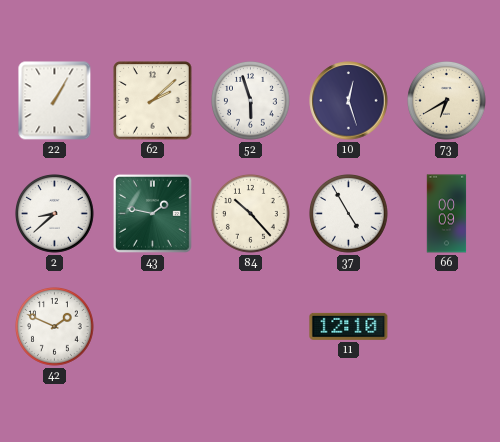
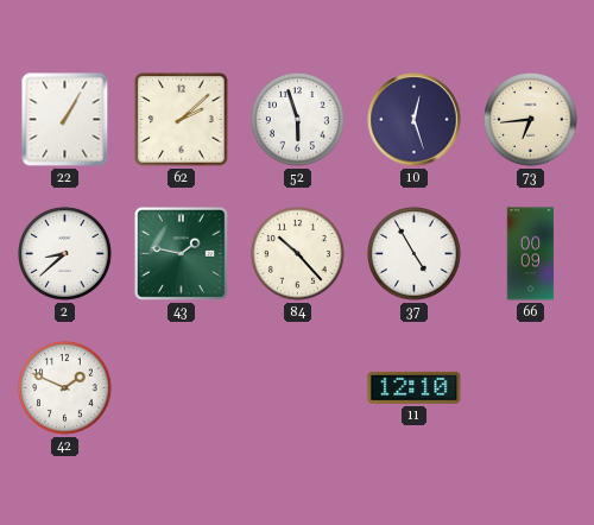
73: 6:40 -> 6:44 (531, 120)
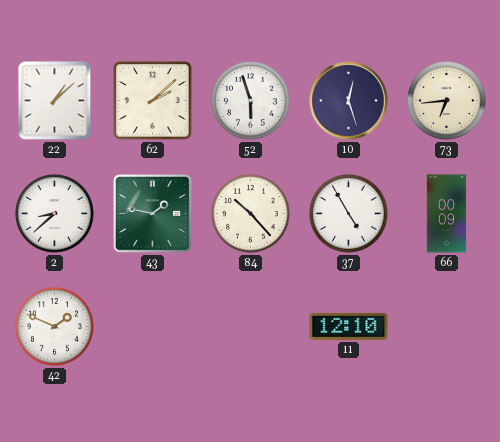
22: 1:05 -> 1:08 (55, 101)
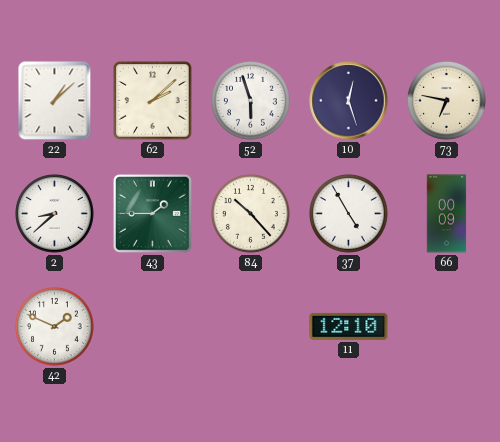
73: 6:44 -> 6:47 (447, 101)
43: 1:47 -> 1:45 (152, 213)
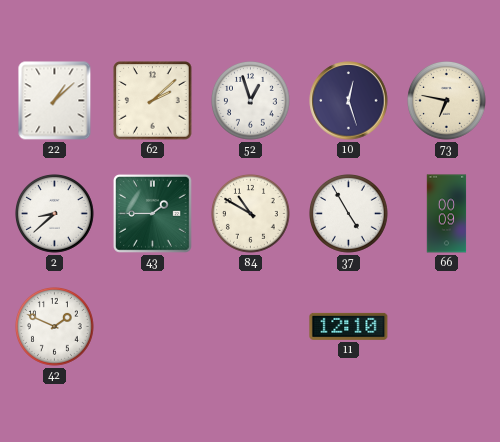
52: 5:57 -> 12:57 (251, 101)
84: 10:23 -> 10:50 (251, 214)
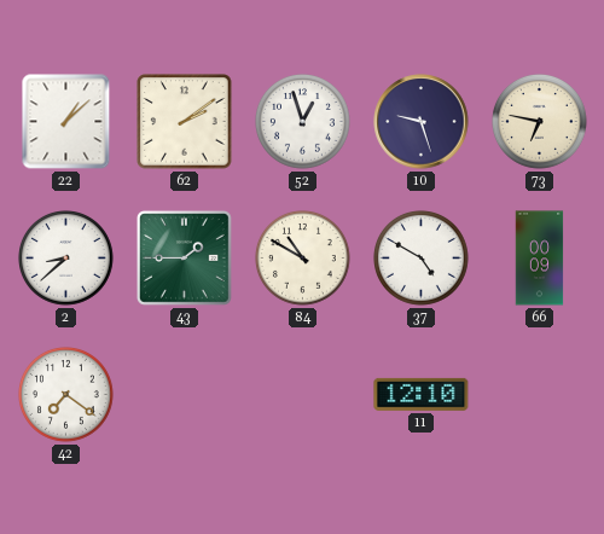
62: 2:08 -> 2:09 (185, 122)
10: 12:27 -> 9:27 (422, 122)
37: 4:55 -> 4:50 (422, 259)
42: 1:49 -> 7:21 (66, 395)
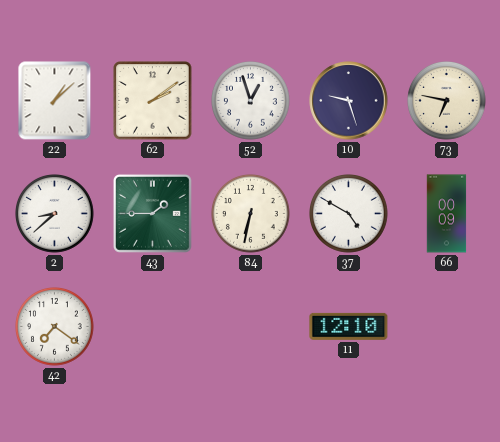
84: 10:50 -> 6:32 (251, 214)
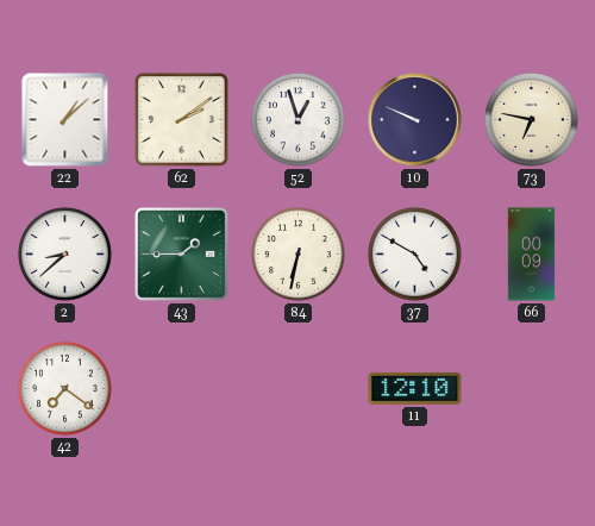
10: 9:27 -> 9:49 (415, 120)
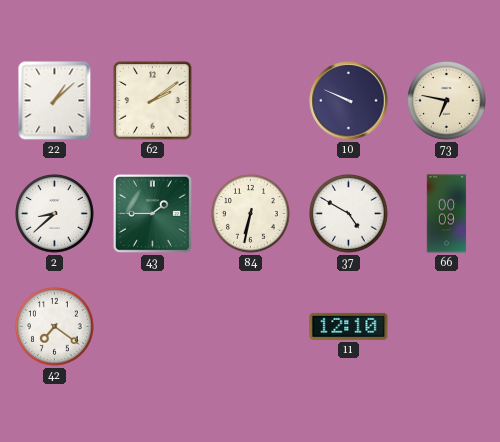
52: 12:57 -> none (299, 120)
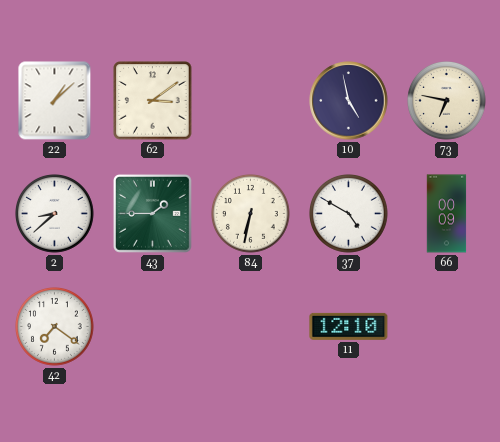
62: 2:09 -> 3:09 (153, 101)
10: 9:49 -> 4:58 (349, 101)
